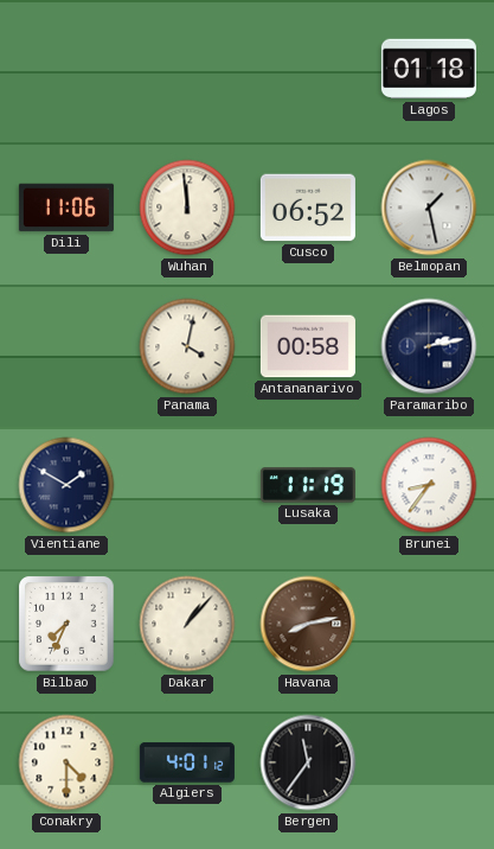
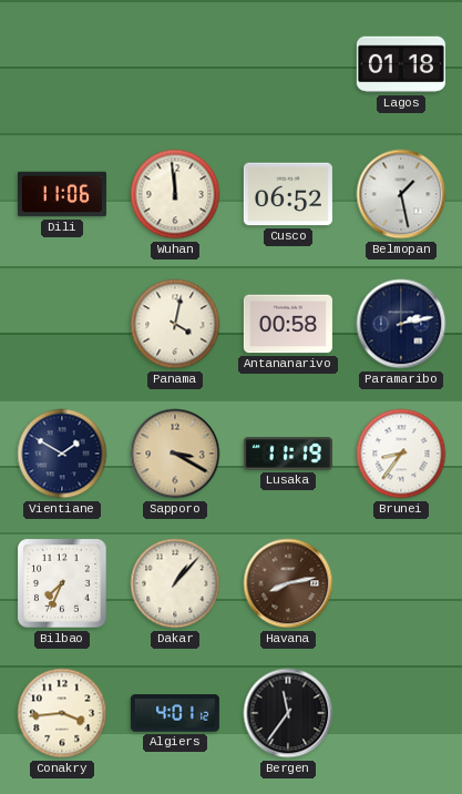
Sapporo: none -> 3:20 (175, 454)
Conakry: 4:30 -> 3:44 (62, 713)
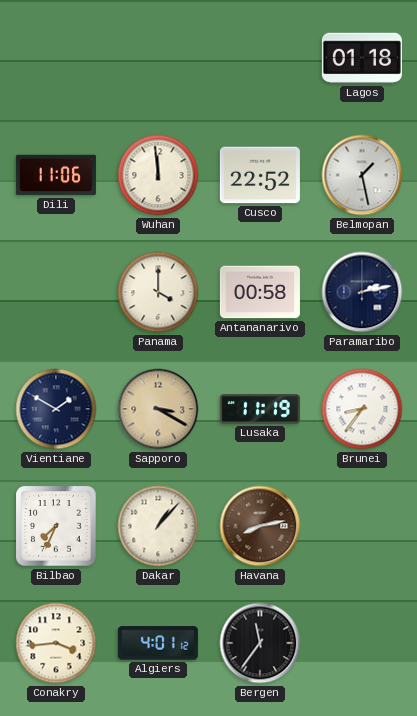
Cusco: 06:52 -> 22:52 (260, 175)
Panama: 4:02 -> 4:00 (158, 292)
